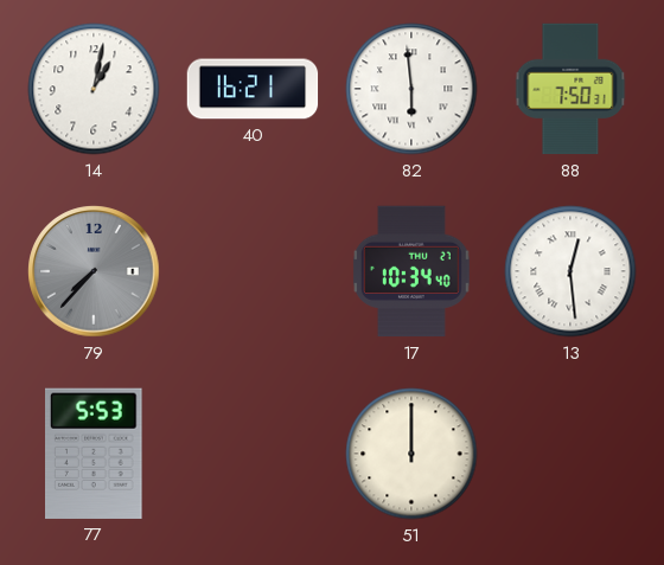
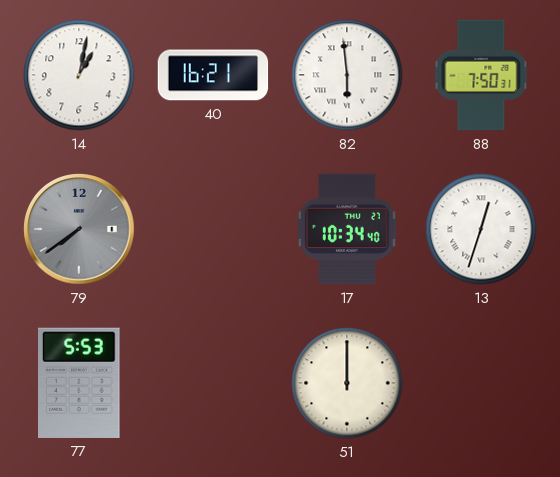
79: 7:37 -> 7:39 (79, 229)
13: 12:29 -> 12:33 (481, 229)
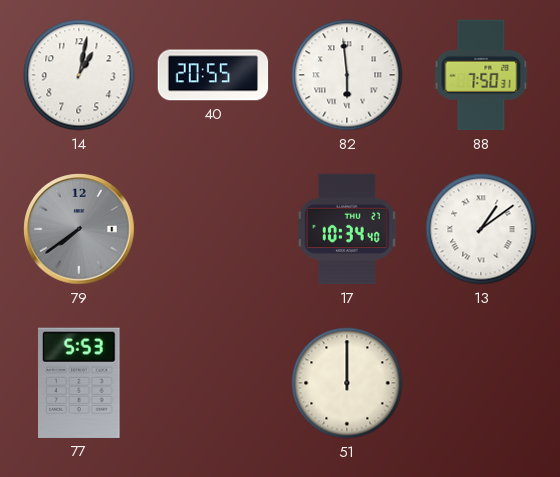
40: 16:21 -> 20:55 (213, 75)
13: 12:33 -> 1:09 (481, 229)
